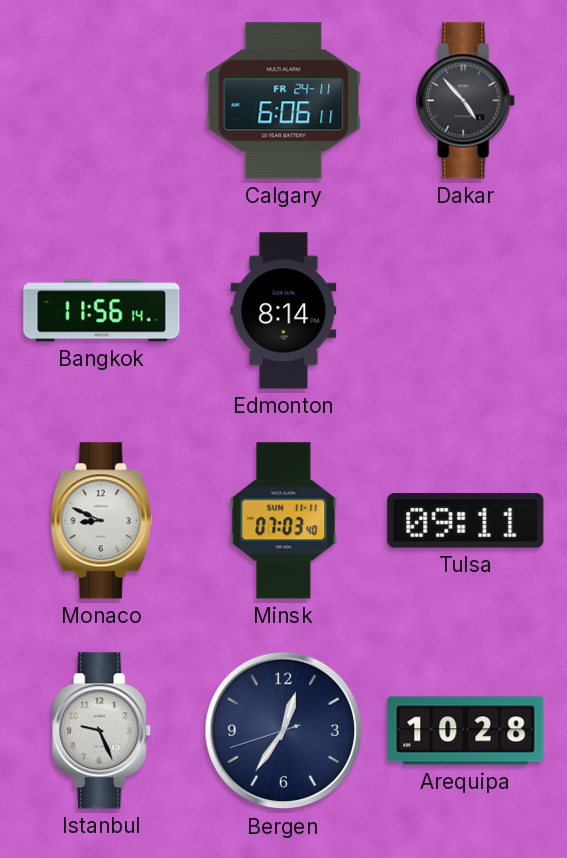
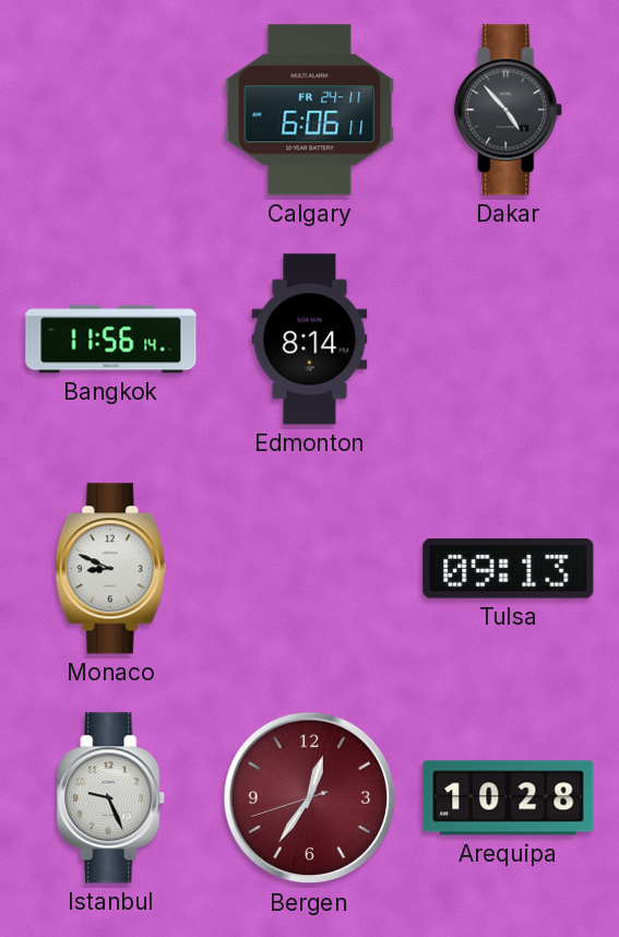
Minsk: 07:03 -> none (284, 521)
Tulsa: 09:11 -> 09:13 (509, 569)
Bergen dial: navy -> burgundy (310, 798)
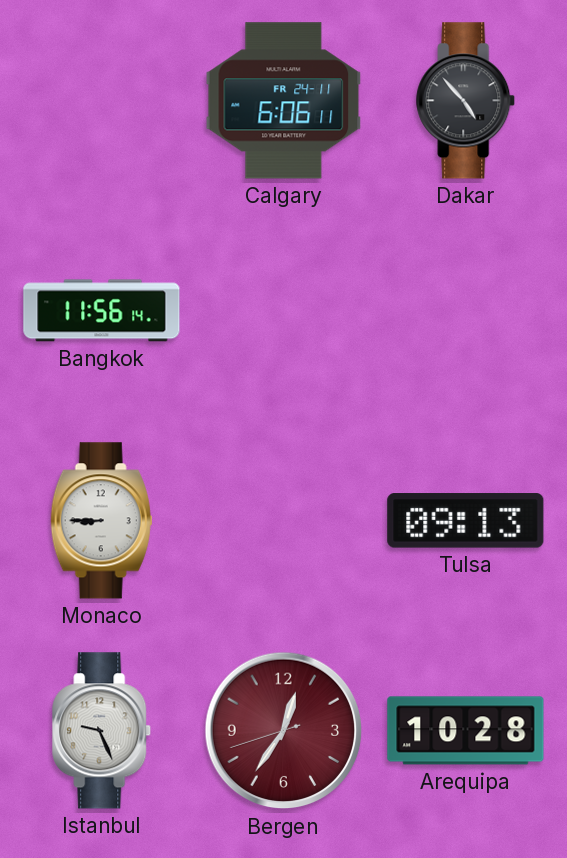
Edmonton: 8:14 -> none (310, 340)
Monaco: 8:49 -> 8:45 (102, 521)
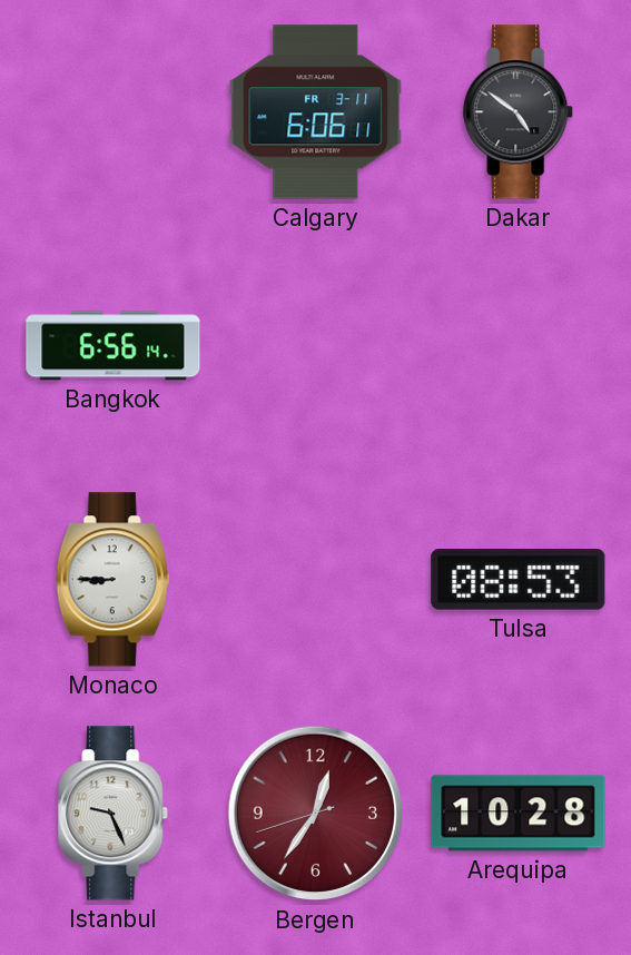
Calgary date: FR 24-11 -> FR 3-11 (316, 112)
Dakar: 4:53 -> 4:51 (519, 112)
Bangkok: 11:56 -> 6:56 (114, 346)
Tulsa: 09:13 -> 08:53 (519, 580)
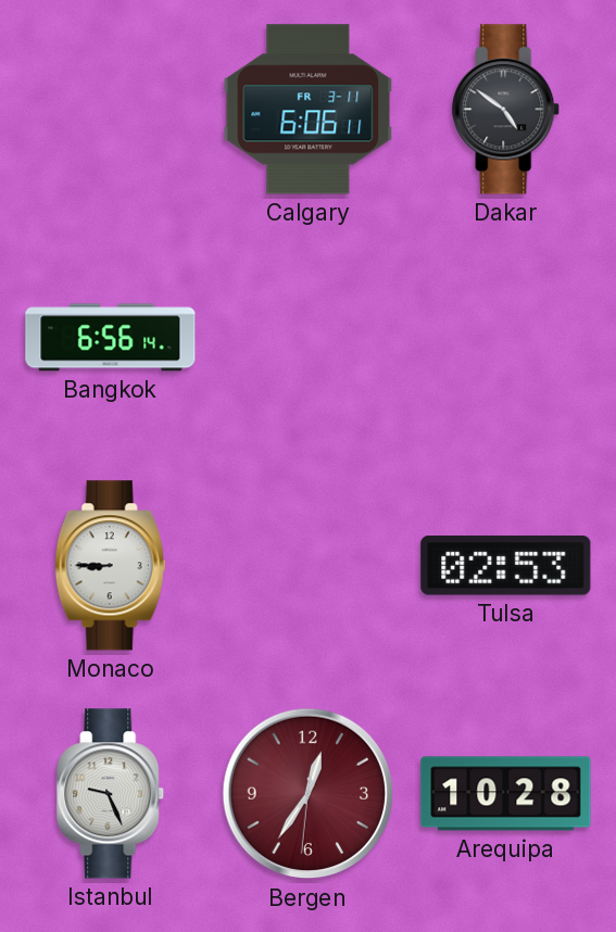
Tulsa: 08:53 -> 02:53 (506, 566)
Bergen: 12:35:42 -> 12:35:31 (309, 794)
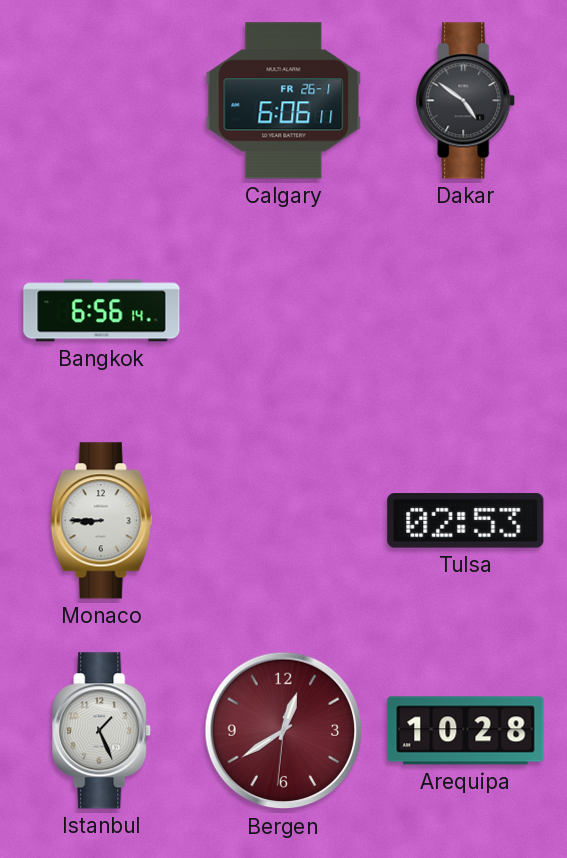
Calgary date: FR 3-11 -> FR 26-1 (284, 101)
Istanbul: 9:26 -> 1:26 (102, 731)
Bergen: 12:35 -> 12:39 (284, 731)
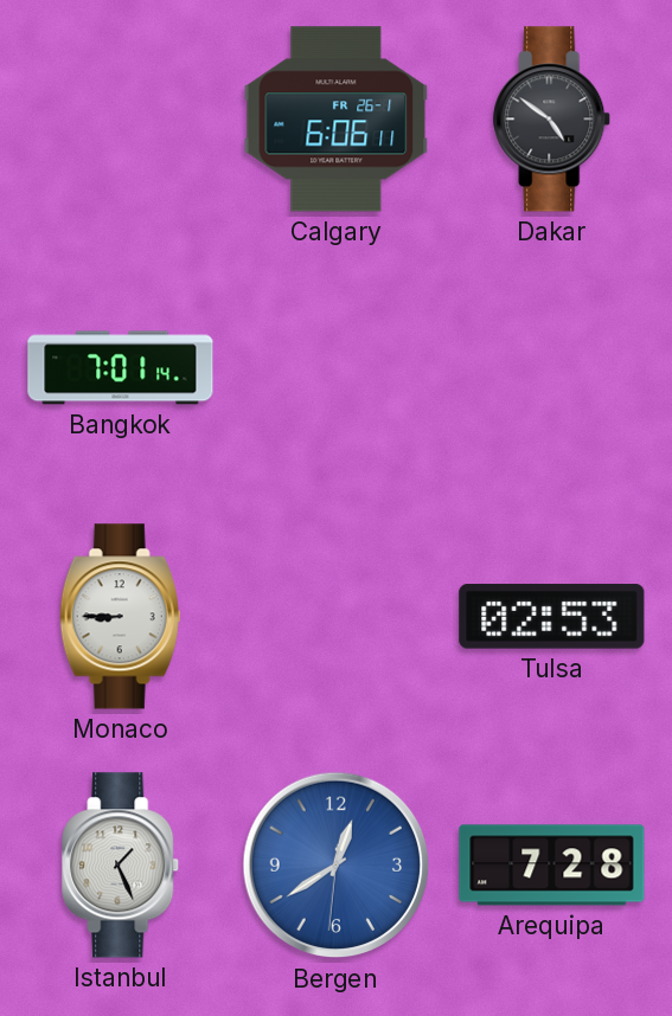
Bangkok: 6:56 -> 7:01 (121, 368)
Bergen dial: burgundy -> blue (337, 866)
Arequipa: 10:28 -> 7:28 (552, 866)
